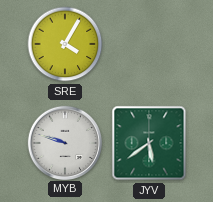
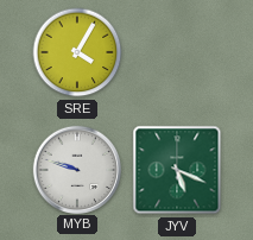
JYV: 5:39 -> 5:19 (177, 170)
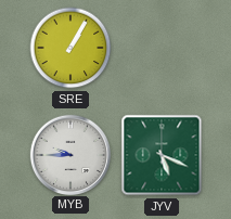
SRE: 4:05 -> 1:05 (70, 48)
MYB: 9:48 -> 9:45 (69, 154)
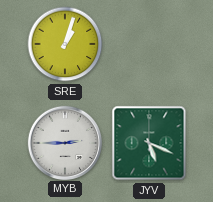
SRE: 1:05 -> 1:03 (65, 44)
MYB: 9:45 -> 2:45 (64, 142)
